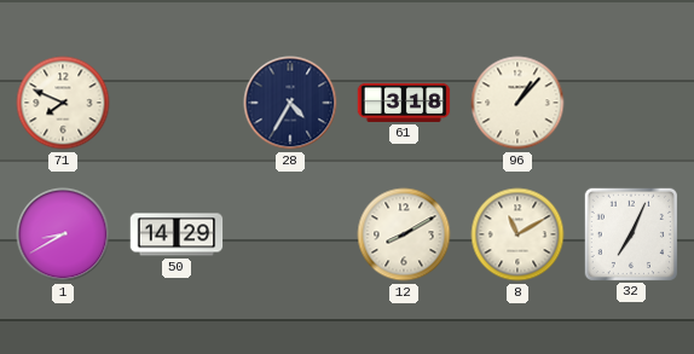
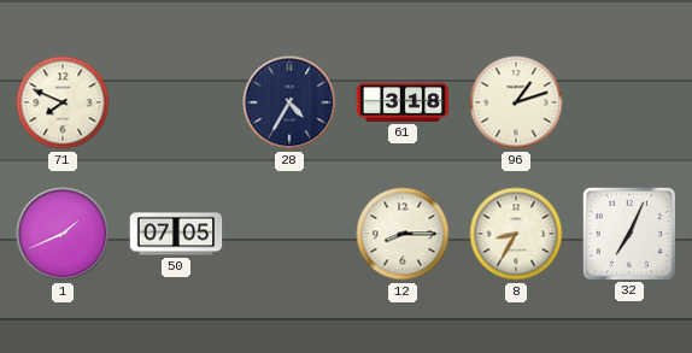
96: 1:07 -> 1:12 (516, 102)
1: 8:40 -> 1:41 (63, 234)
50: 14:29 -> 07:05 (176, 234)
12: 8:10 -> 8:15 (403, 234)
8: 11:10 -> 8:35 (516, 234)
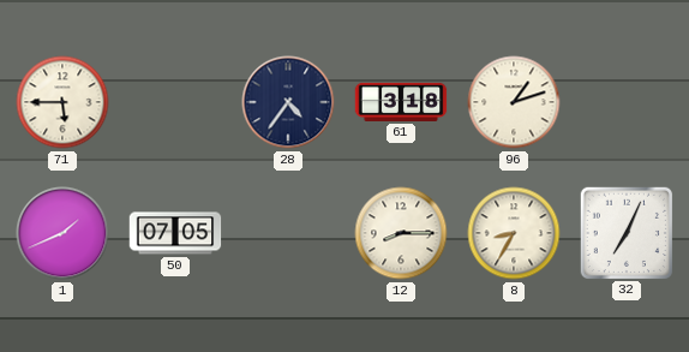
71: 7:49 -> 5:45 (62, 102)
28: 4:35 -> 4:36 (288, 102)
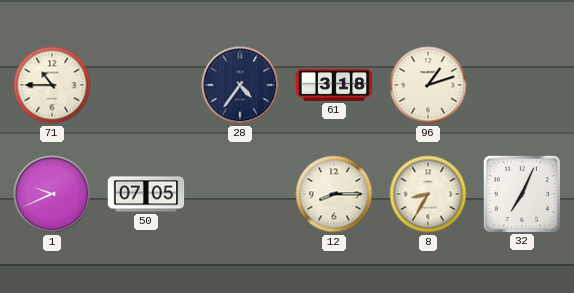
71: 5:45 -> 10:45 (52, 85)
1: 1:41 -> 9:41 (52, 194)
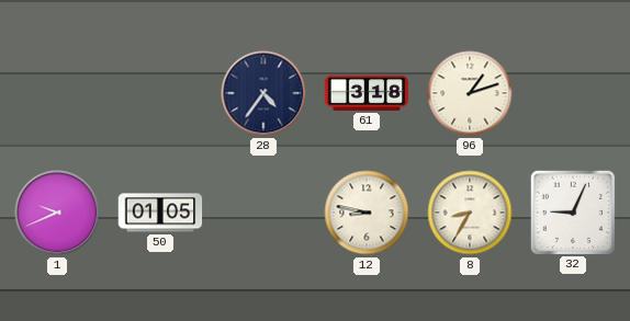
71: 10:45 -> none (52, 85)
50: 07:05 -> 01:05 (160, 213)
12: 8:15 -> 8:47 (367, 213)
32: 7:04 -> 9:04 (572, 211)
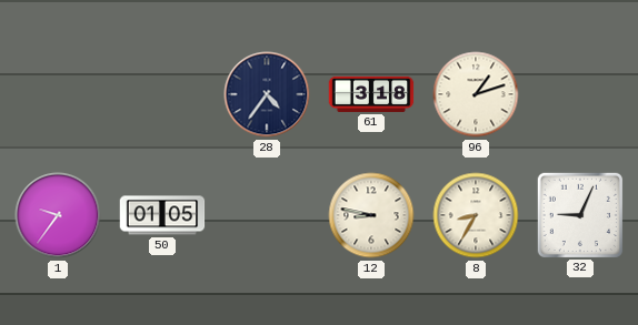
1: 9:41 -> 9:36 (58, 215)
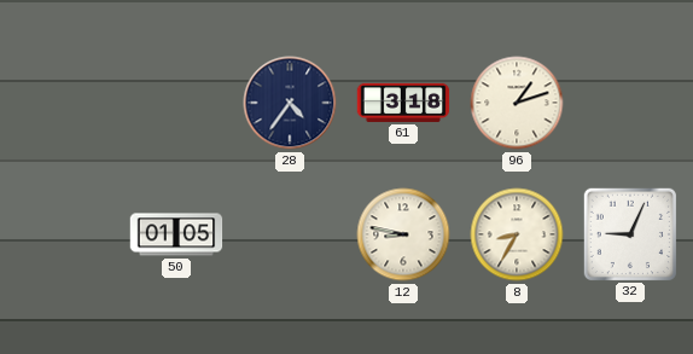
1: 9:36 -> none (58, 215)
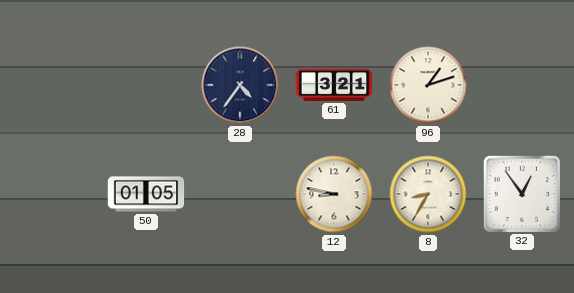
61: 3:18 -> 3:21 (334, 85)
32: 9:04 -> 12:54 (521, 193)
